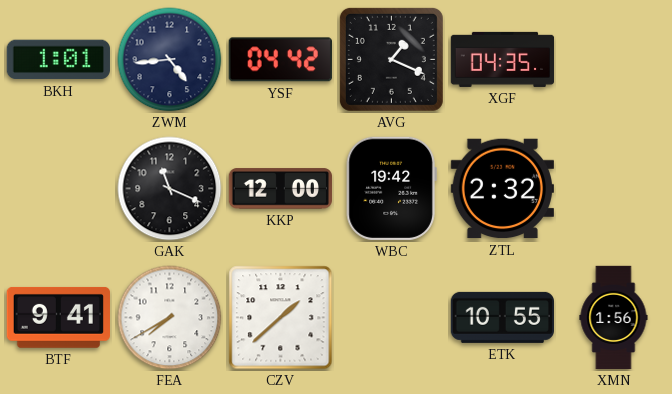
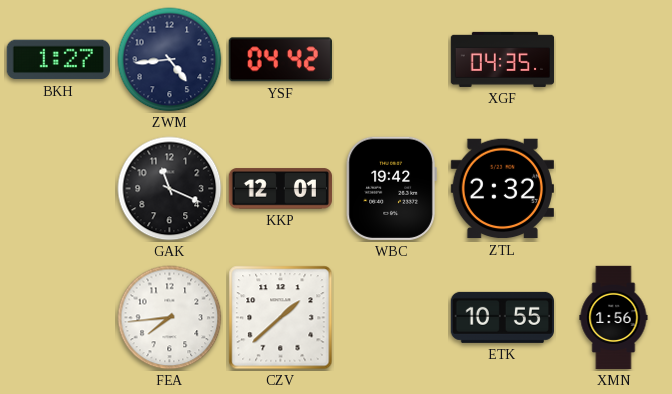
BKH: 1:01 -> 1:27 (58, 60)
AVG: 1:19 -> none (391, 59)
KKP: 12:00 -> 12:01 (280, 189)
BTF: 9:41 -> none (58, 317)
FEA: 7:40 -> 7:44 (170, 318)
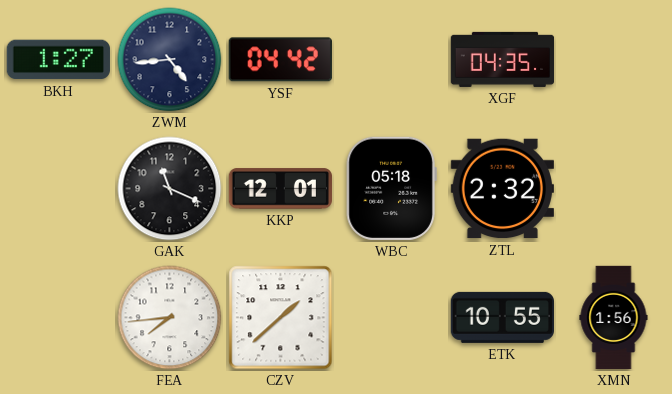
WBC: 19:42 -> 05:18 (391, 188)
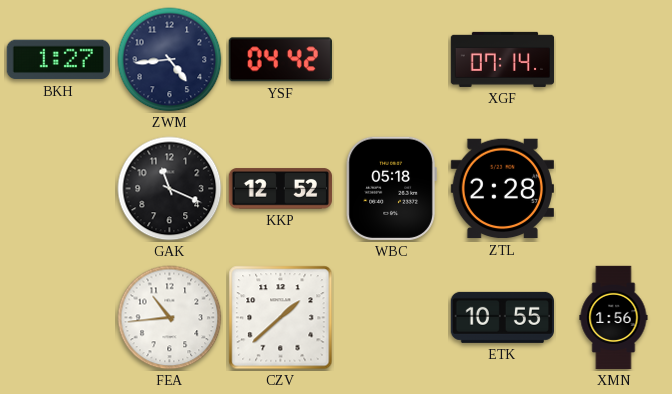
XGF: 04:35 -> 07:14 (503, 59)
KKP: 12:01 -> 12:52 (280, 189)
ZTL: 2:32 -> 2:28 (502, 189)
FEA: 7:44 -> 10:44 (170, 318)
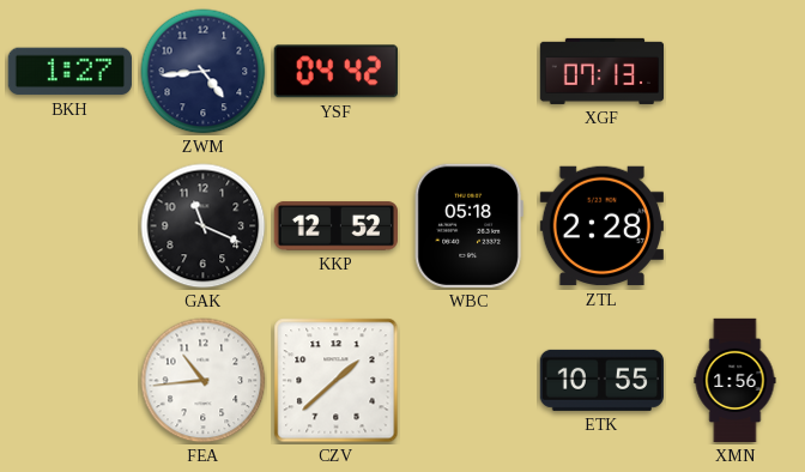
XGF: 07:14 -> 07:13 (603, 71)
